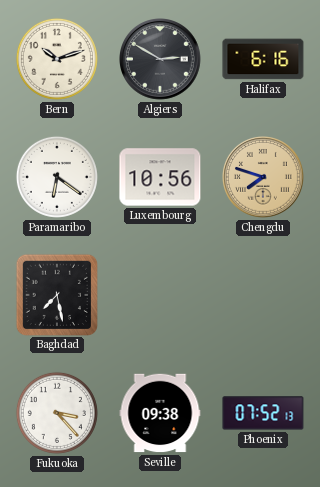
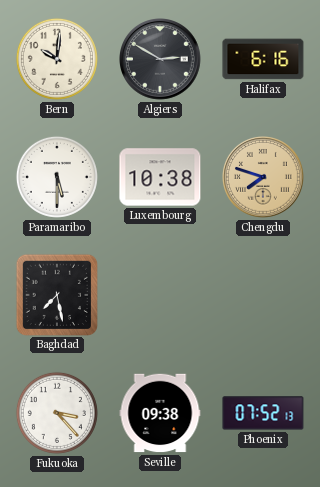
Bern: 10:12 -> 10:01 (57, 59)
Paramaribo: 6:21 -> 5:30 (57, 177)
Luxembourg: 10:56 -> 10:38 (160, 177)
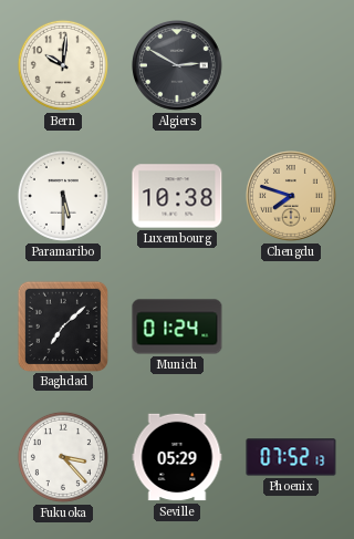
Halifax: 6:16 -> none (263, 59)
Baghdad: 7:28 -> 7:08 (62, 325)
Munich: none -> 01:24 (177, 326)
Seville: 09:38 -> 05:29 (177, 457)
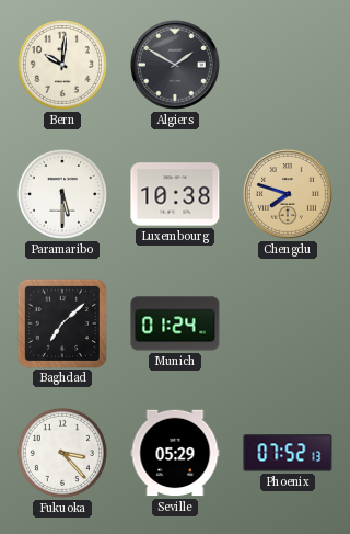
Algiers: 2:50 -> 1:50 (176, 66)
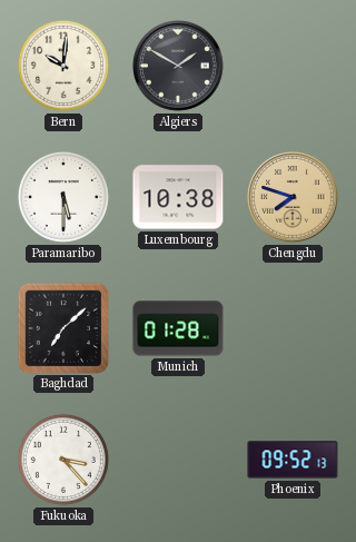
Munich: 01:24 -> 01:28 (178, 328)
Seville: 05:29 -> none (175, 453)
Phoenix: 07:52 -> 09:52 (293, 460)
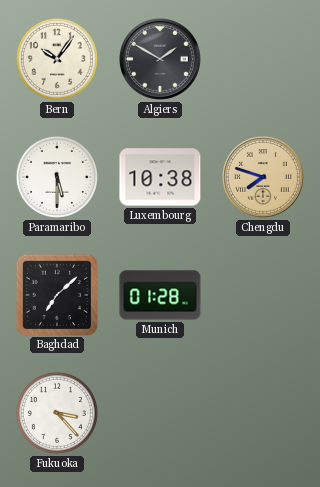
Bern: 10:01 -> 10:06 (57, 59)
Phoenix: 09:52 -> none (293, 460)
